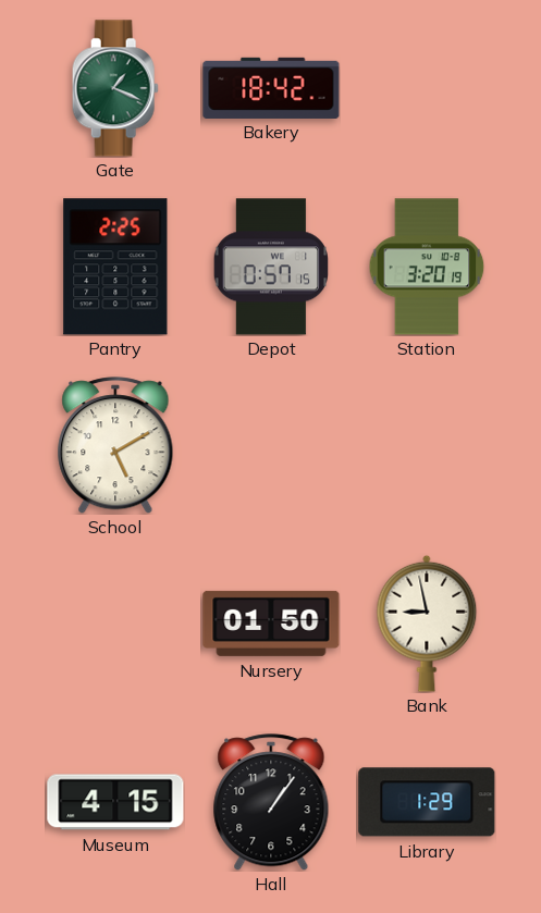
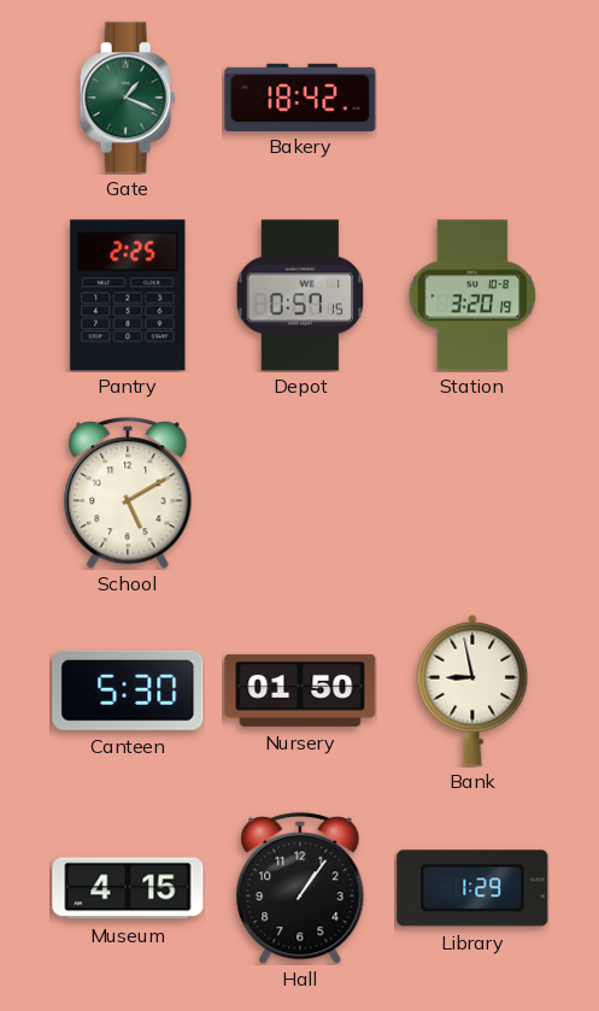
Canteen: none -> 5:30 (128, 690)
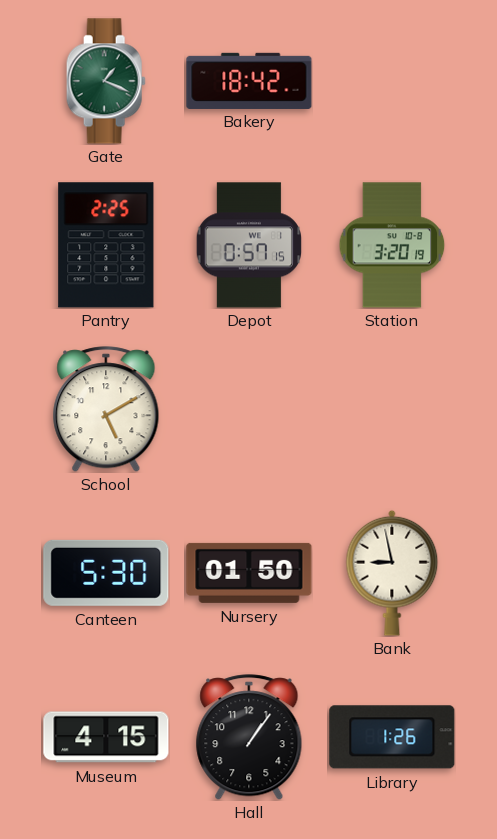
Library: 1:29 -> 1:26 (392, 737)
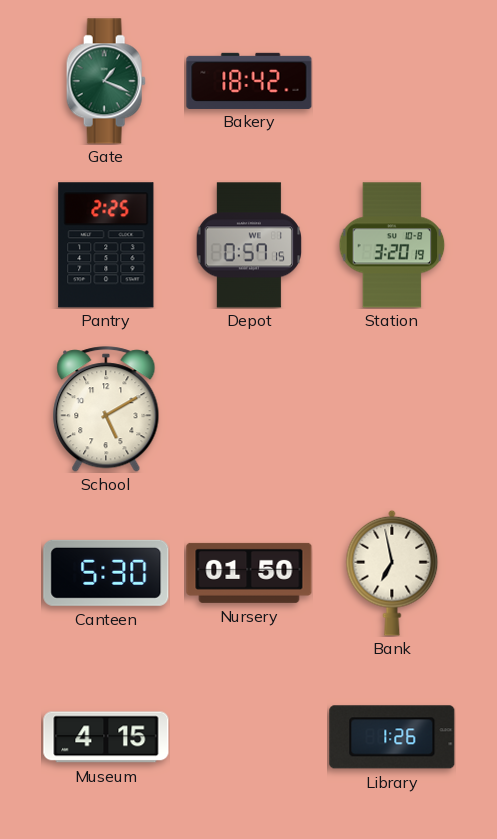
Bank: 8:58 -> 6:58 (392, 573)
Hall: 1:06 -> none (249, 737)
